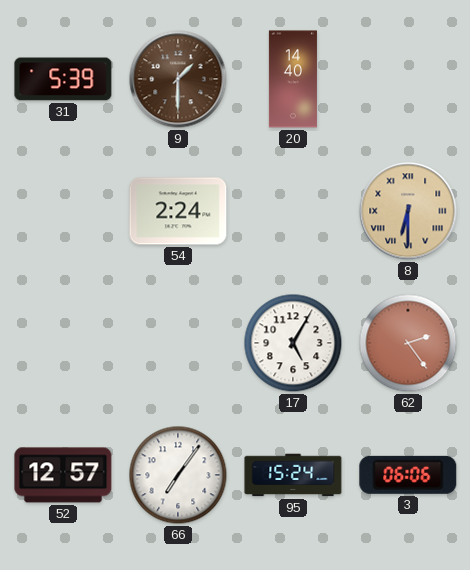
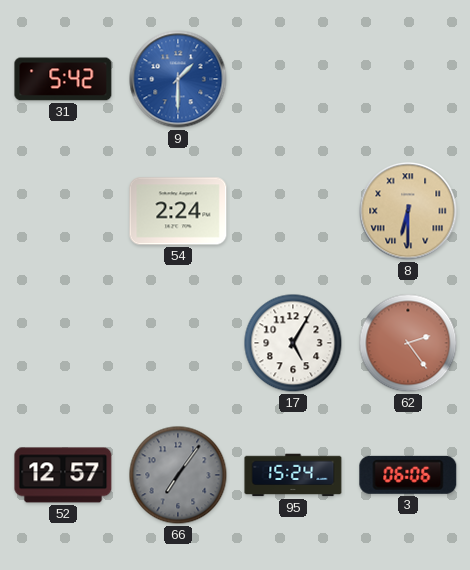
31: 5:39 -> 5:42 (63, 79)
9 dial: brown -> blue (178, 79)
20: 14:40 -> none (293, 79)
66 dial: white -> grey (178, 475)
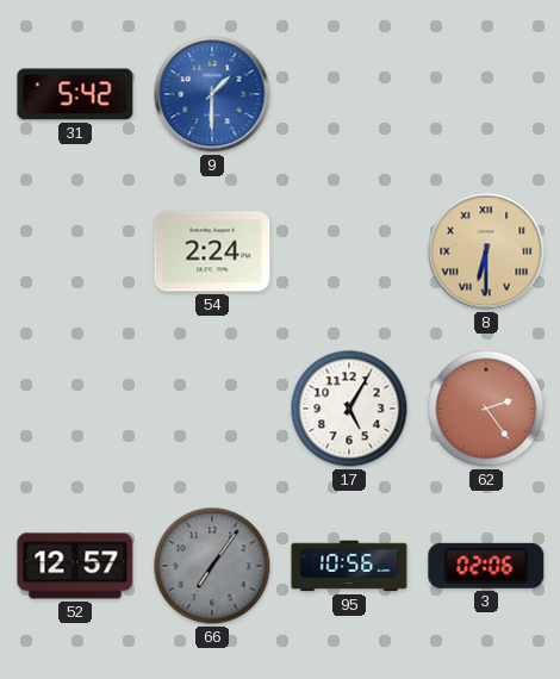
95: 15:24 -> 10:56 (349, 566)
3: 06:06 -> 02:06 (486, 566)
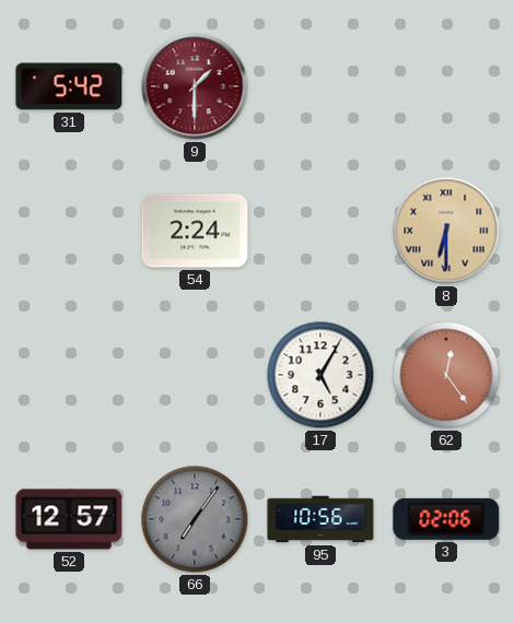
9 dial: blue -> burgundy (195, 86)
62: 2:24 -> 12:24 (446, 375)
